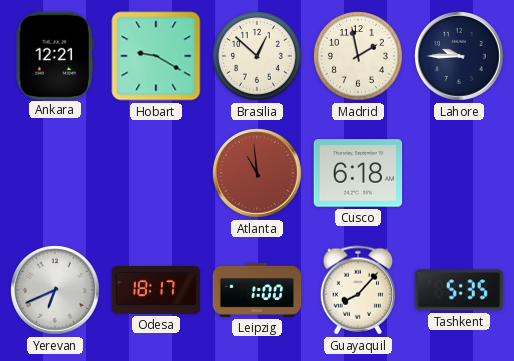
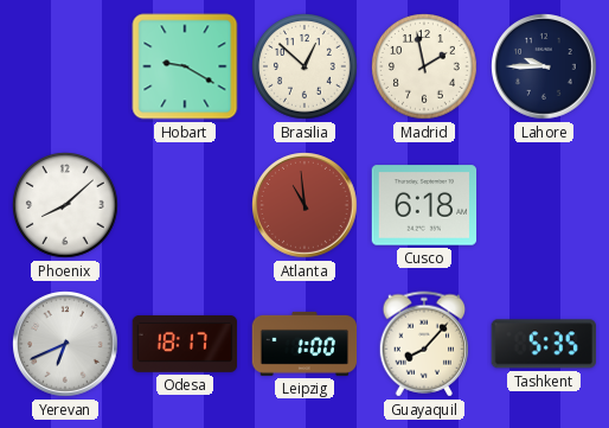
Ankara: 12:21 -> none (55, 55)
Phoenix: none -> 8:08 (65, 205)
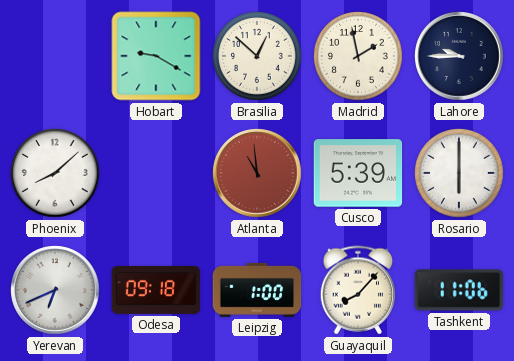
Cusco: 6:18 -> 5:39 (358, 173)
Rosario: none -> 6:00 (459, 173)
Odesa: 18:17 -> 09:18 (156, 290)
Tashkent: 5:35 -> 11:06 (459, 290)
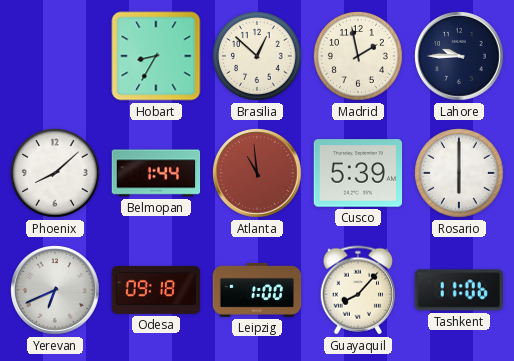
Hobart: 9:20 -> 8:35 (156, 56)
Belmopan: none -> 1:44 (156, 173)
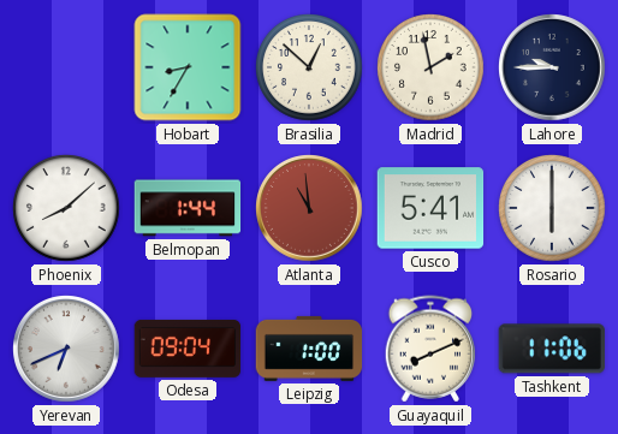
Cusco: 5:39 -> 5:41 (430, 208)
Odesa: 09:18 -> 09:04 (188, 349)
Guayaquil: 8:07 -> 8:11 (430, 349)
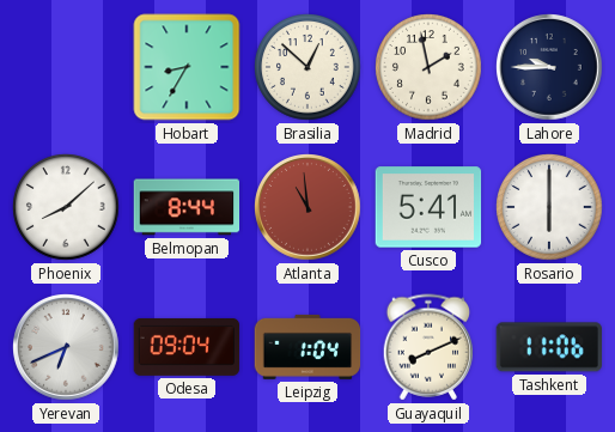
Belmopan: 1:44 -> 8:44 (187, 207)
Leipzig: 1:00 -> 1:04 (307, 347)
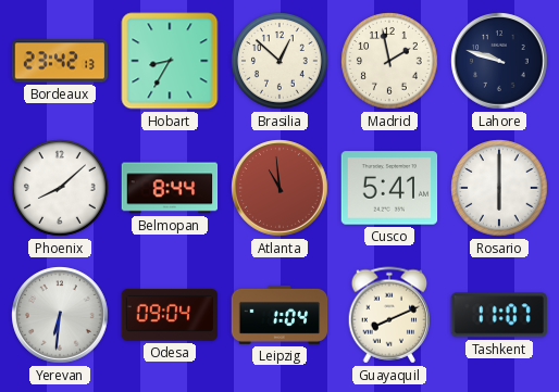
Bordeaux: none -> 23:42 (60, 61)
Lahore: 9:45 -> 9:48 (499, 61)
Yerevan: 6:41 -> 6:31 (60, 315)
Tashkent: 11:06 -> 11:07 (499, 315)
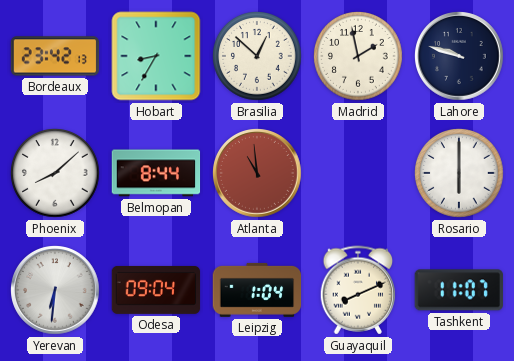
Cusco: 5:41 -> none (389, 188)
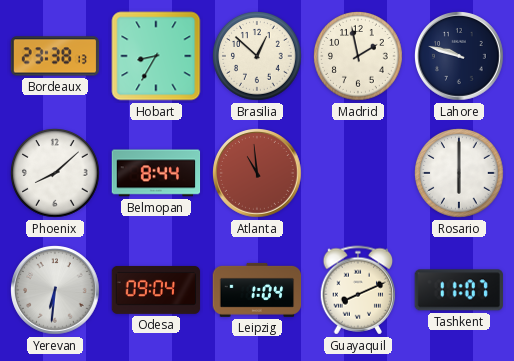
Bordeaux: 23:42 -> 23:38 (55, 56)
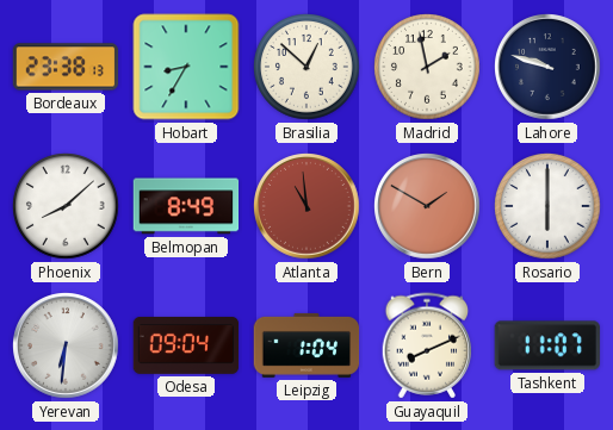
Belmopan: 8:44 -> 8:49 (186, 206)
Bern: none -> 1:50 (427, 206)
